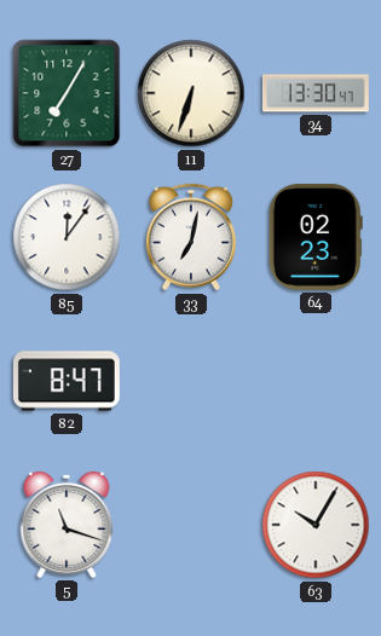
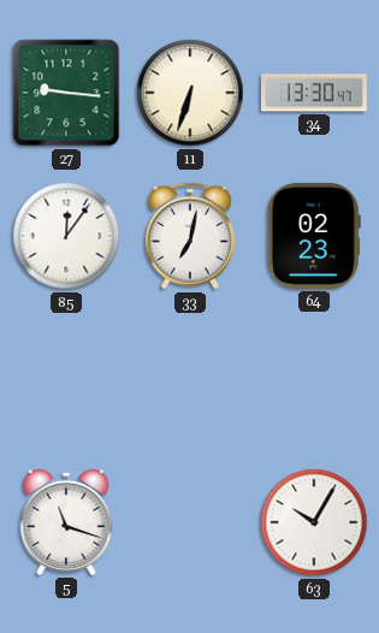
27: 7:05 -> 9:16 (66, 93)
82: 8:47 -> none (67, 381)
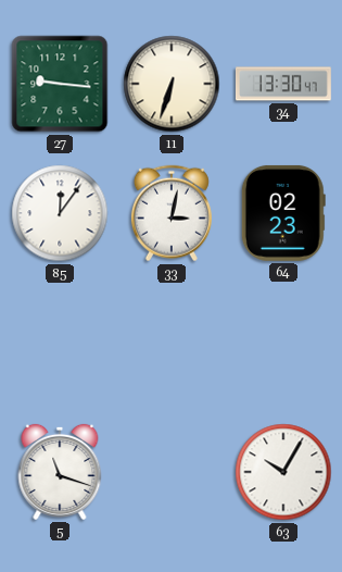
33: 7:02 -> 3:02 (172, 213)
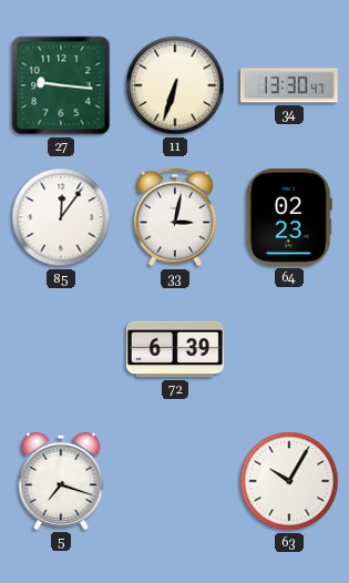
72: none -> 6:39 (175, 349)
5: 11:18 -> 7:18 (61, 481)
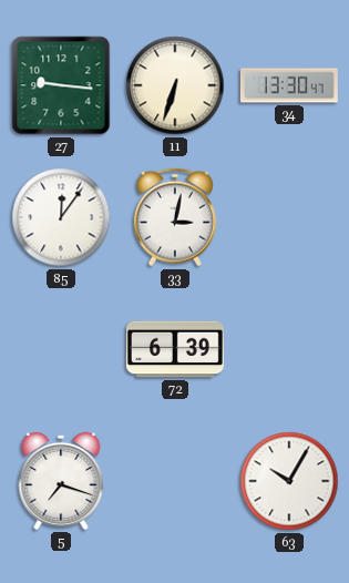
64: 02:23 -> none (289, 217)
